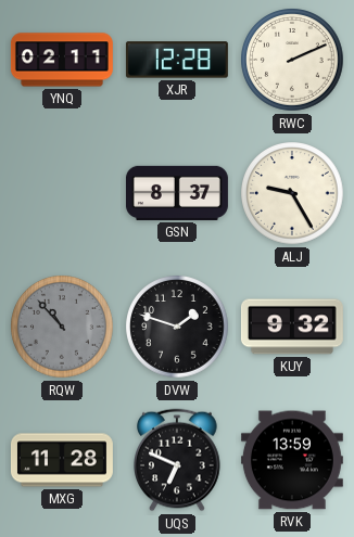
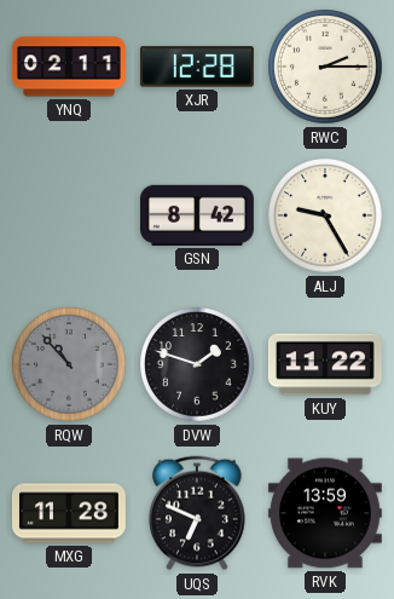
RWC: 2:11 -> 2:15 (325, 67)
GSN: 8:37 -> 8:42 (197, 215)
KUY: 9:32 -> 11:22 (325, 364)
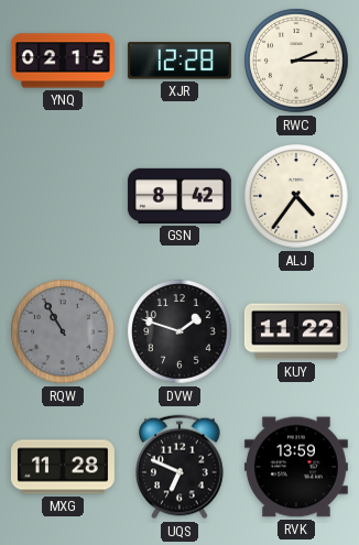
YNQ: 02:11 -> 02:15 (63, 61)
ALJ: 9:25 -> 4:36 (296, 196)
RQW: 10:53 -> 10:55 (63, 331)
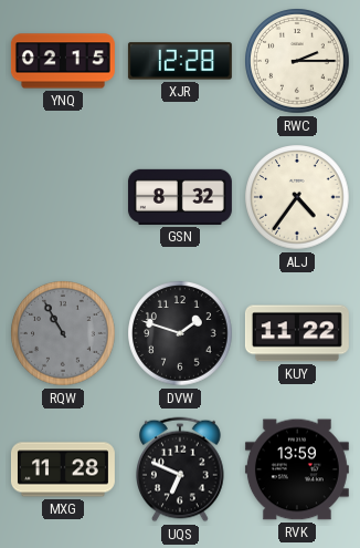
GSN: 8:42 -> 8:32 (180, 197)
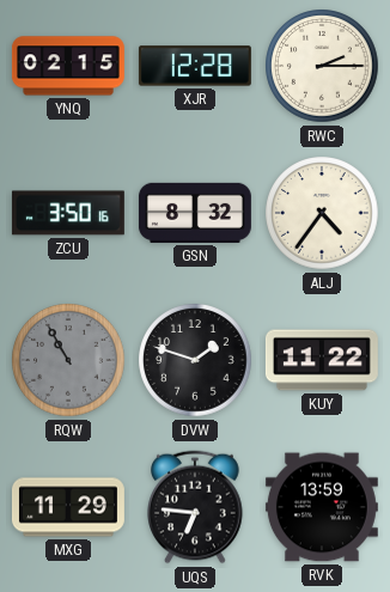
ZCU: none -> 3:50 (68, 213)
MXG: 11:28 -> 11:29 (68, 507)
UQS: 6:49 -> 6:46 (195, 507)
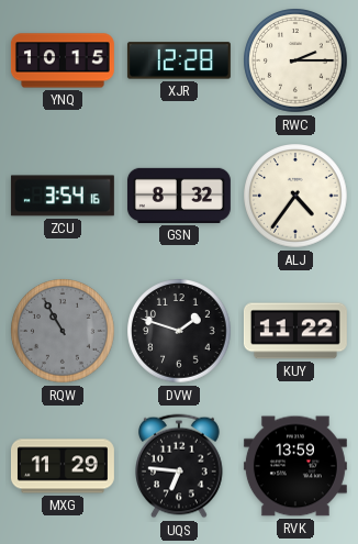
YNQ: 02:15 -> 10:15 (63, 60)
ZCU: 3:50 -> 3:54 (63, 196)
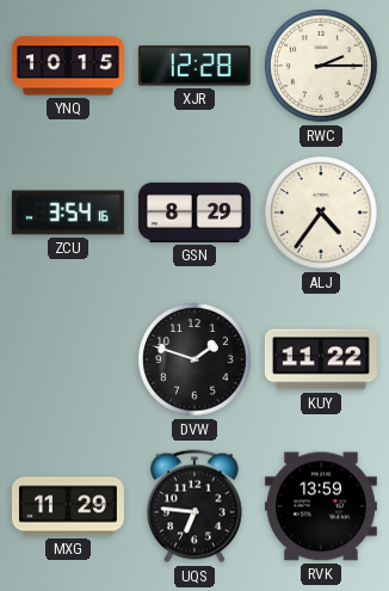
GSN: 8:32 -> 8:29 (194, 213)
RQW: 10:55 -> none (63, 331)
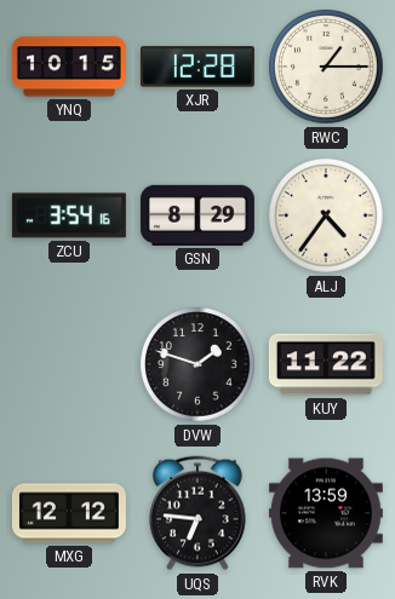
RWC: 2:15 -> 1:15 (326, 67)
MXG: 11:29 -> 12:12 (69, 513)
